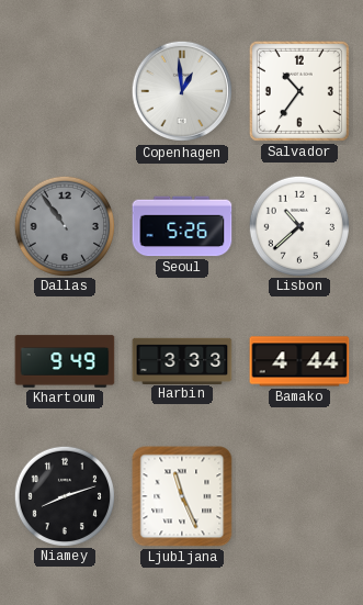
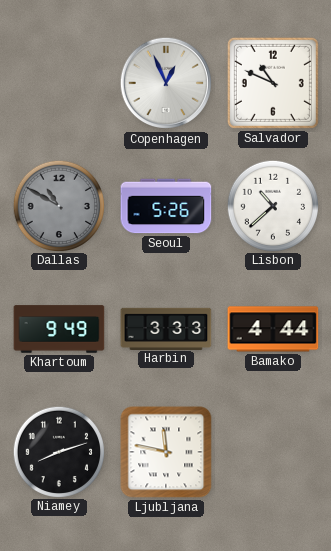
Copenhagen: 12:59 -> 12:56 (166, 83)
Salvador: 10:36 -> 10:49 (273, 83)
Dallas: 10:54 -> 10:50 (58, 205)
Ljubljana: 11:26 -> 11:47 (166, 452)
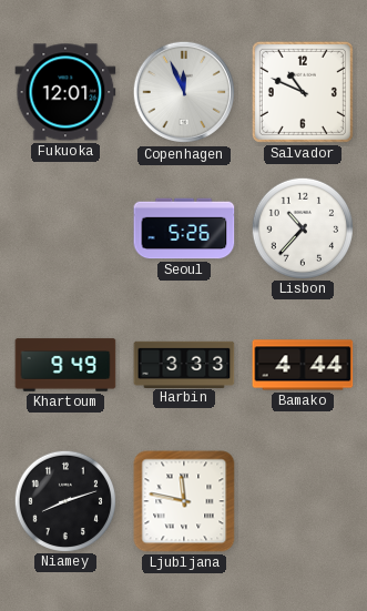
Fukuoka: none -> 12:01 (65, 92)
Copenhagen: 12:56 -> 11:56 (184, 92)
Dallas: 10:50 -> none (58, 205)
Lisbon: 10:38 -> 10:37 (302, 227)
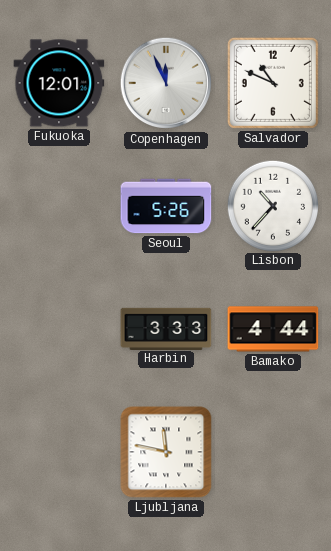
Khartoum: 9:49 -> none (65, 365)
Niamey: 8:12 -> none (64, 500)
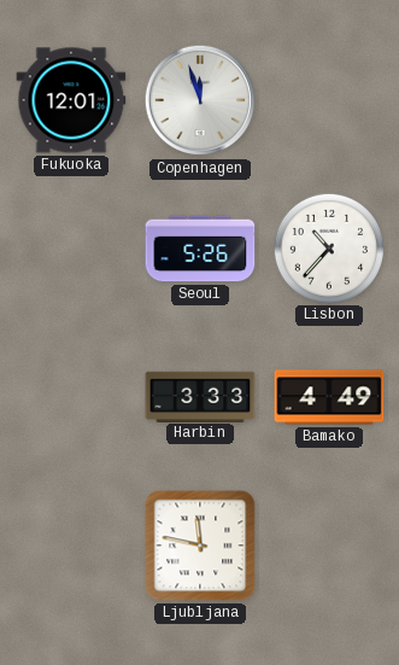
Copenhagen: 11:56 -> 11:57 (200, 100)
Salvador: 10:49 -> none (273, 83)
Bamako: 4:44 -> 4:49 (329, 397)
